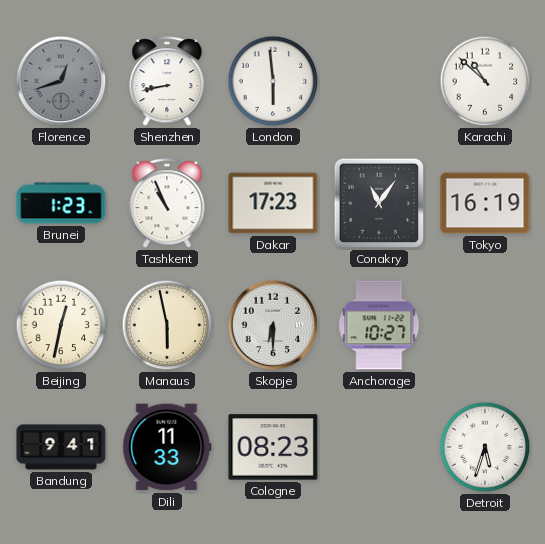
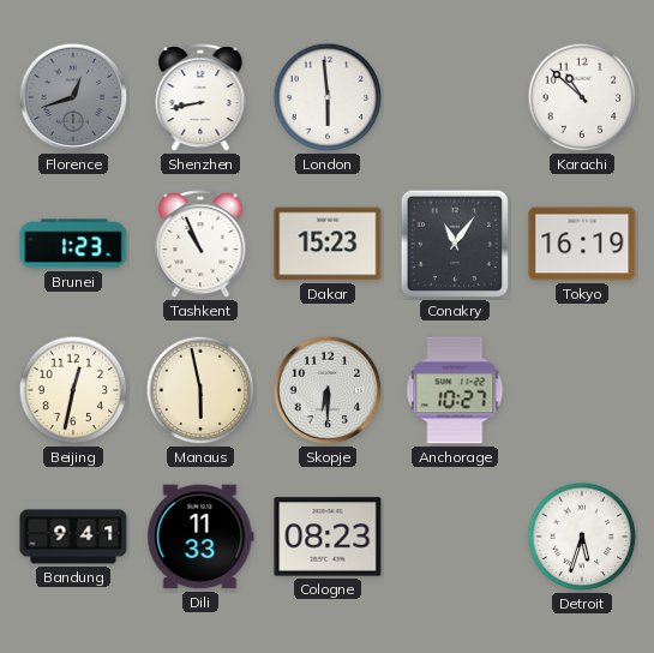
Dakar: 17:23 -> 15:23 (328, 244)
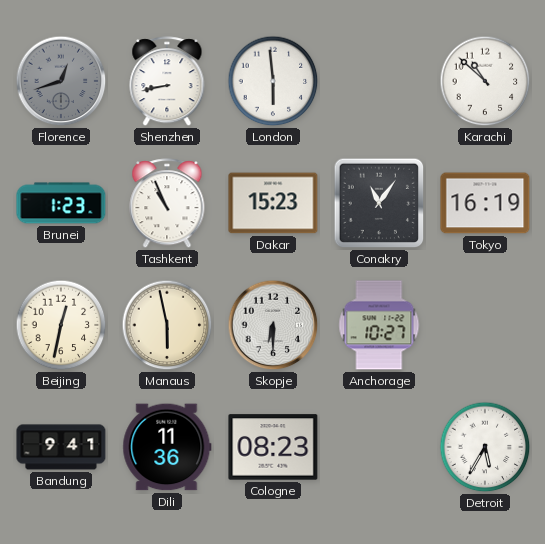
Dili: 11:33 -> 11:36 (167, 447)
Detroit: 5:33 -> 5:35 (485, 447)
